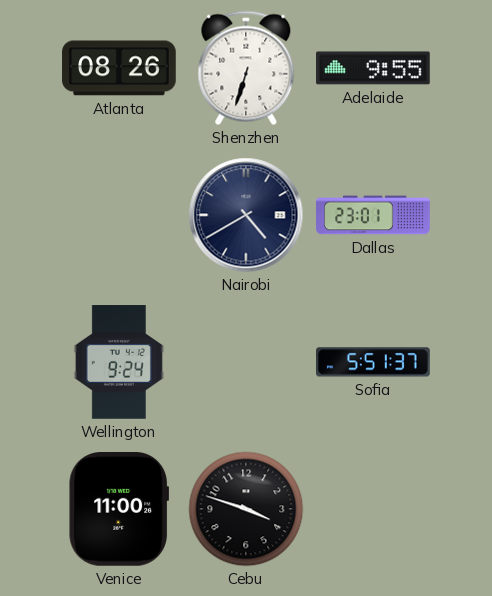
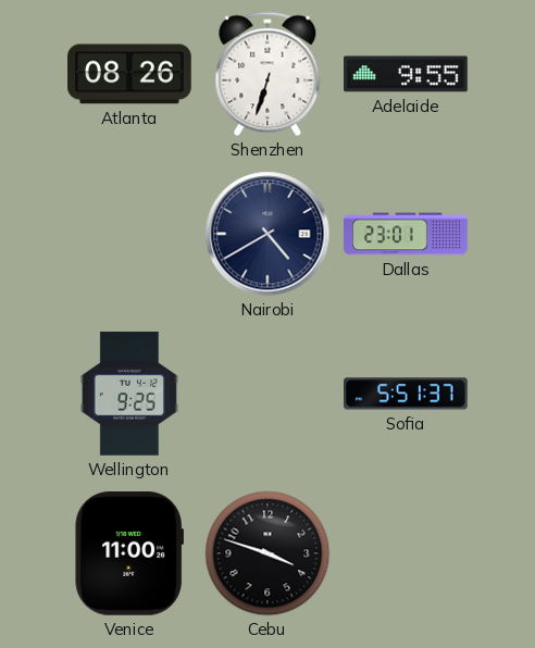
Wellington: 9:24 -> 9:25 (129, 394)
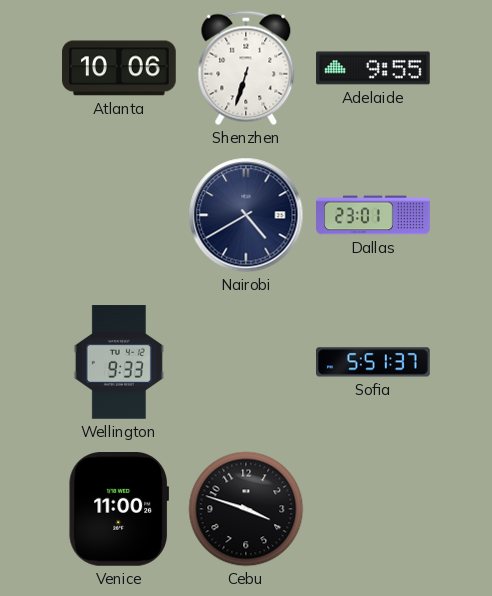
Atlanta: 08:26 -> 10:06 (119, 68)
Wellington: 9:25 -> 9:33 (119, 362)
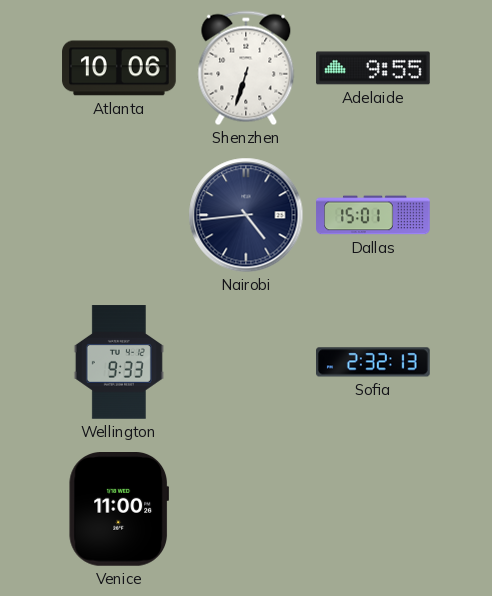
Nairobi: 4:40 -> 4:44 (246, 215)
Dallas: 23:01 -> 15:01 (373, 215)
Sofia: 5:51 -> 2:32 (374, 362)
Cebu: 3:48 -> none (246, 509)
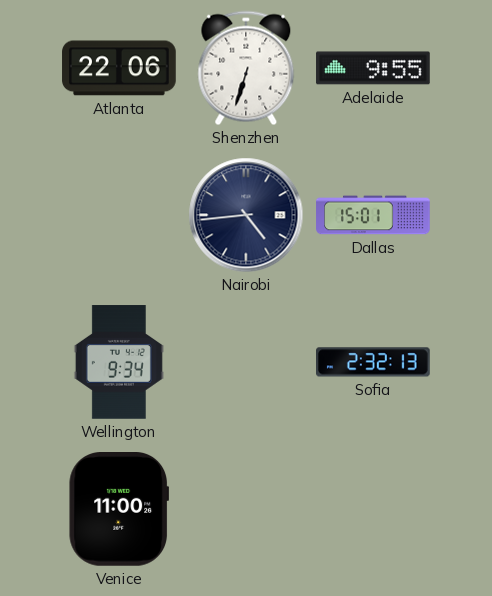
Atlanta: 10:06 -> 22:06 (119, 68)
Wellington: 9:33 -> 9:34 (119, 362)
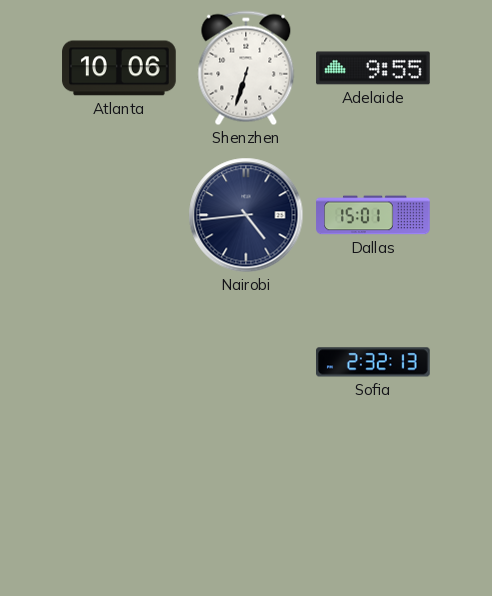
Atlanta: 22:06 -> 10:06 (119, 68)
Wellington: 9:34 -> none (119, 362)
Venice: 11:00 -> none (118, 510)
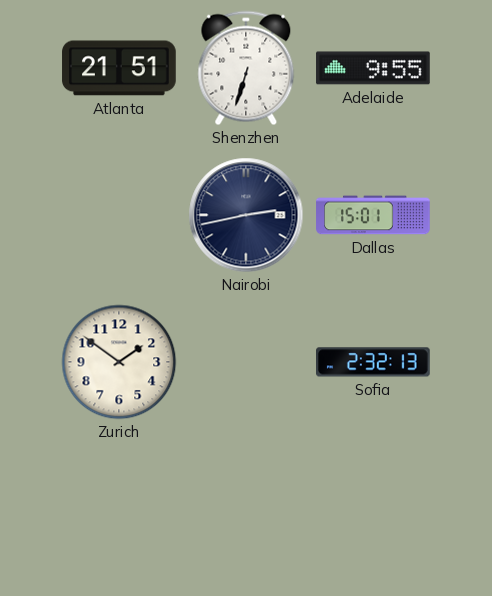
Atlanta: 10:06 -> 21:51 (119, 68)
Nairobi: 4:44 -> 2:43 (246, 215)
Zurich: none -> 1:51 (119, 362)
